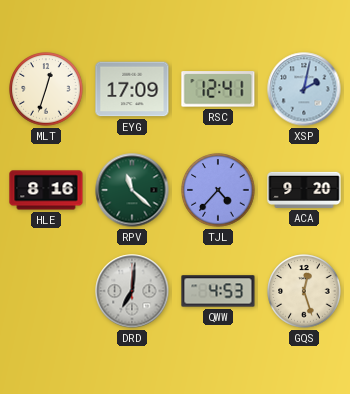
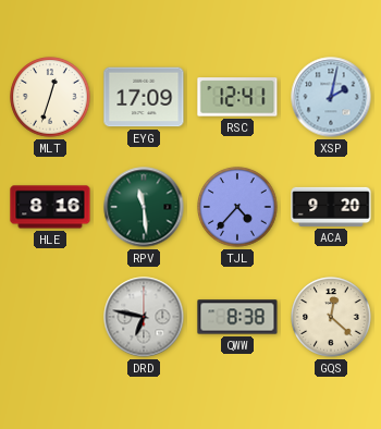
RPV: 11:22 -> 11:29 (144, 207)
DRD: 7:01 -> 6:47 (144, 317)
QWW: 4:53 -> 8:38 (237, 317)
GQS: 12:27 -> 12:22 (331, 317)
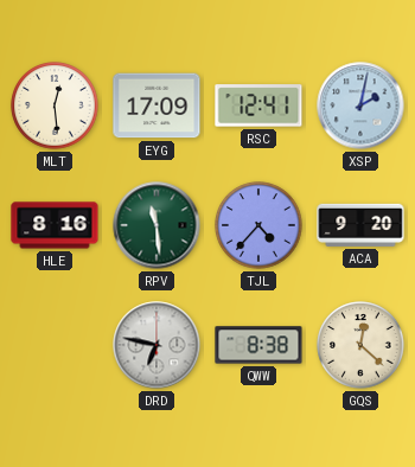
MLT: 12:33 -> 12:29 (55, 105)
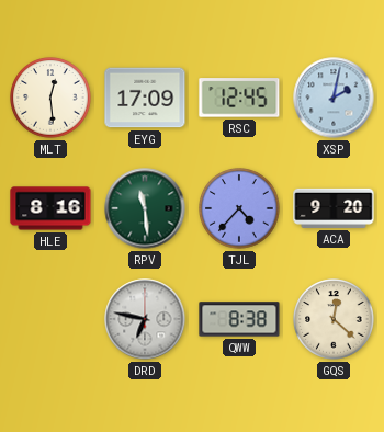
RSC: 12:41 -> 12:45 (239, 98)
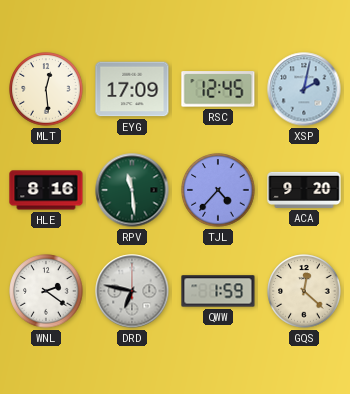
WNL: none -> 2:21 (46, 291)
QWW: 8:38 -> 1:59 (218, 291)
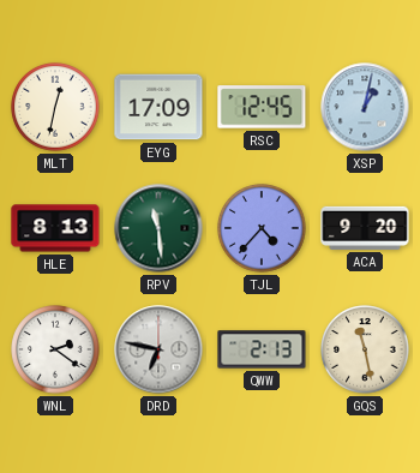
MLT: 12:29 -> 12:32 (55, 107)
XSP: 2:02 -> 1:02 (365, 107)
HLE: 8:16 -> 8:13 (55, 228)
QWW: 1:59 -> 2:13 (262, 349)
GQS: 12:22 -> 11:28 (365, 349)
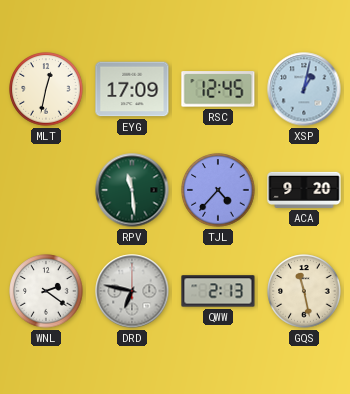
HLE: 8:13 -> none (55, 228)
